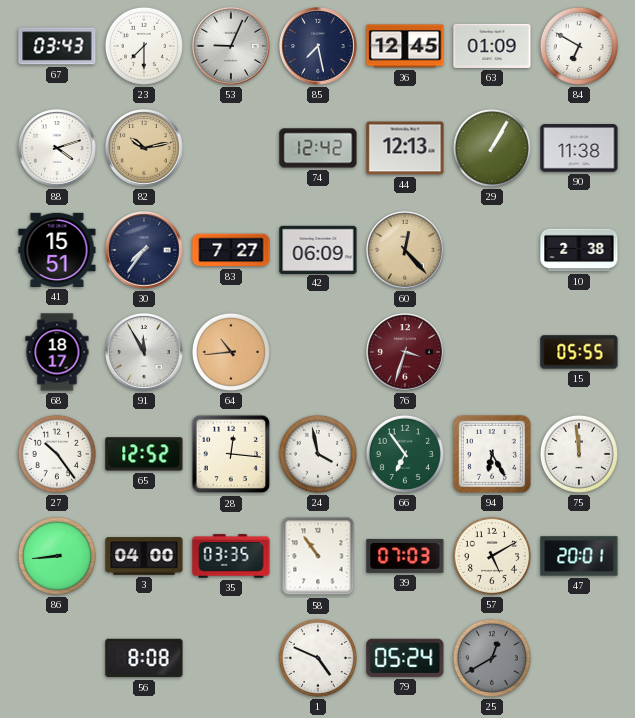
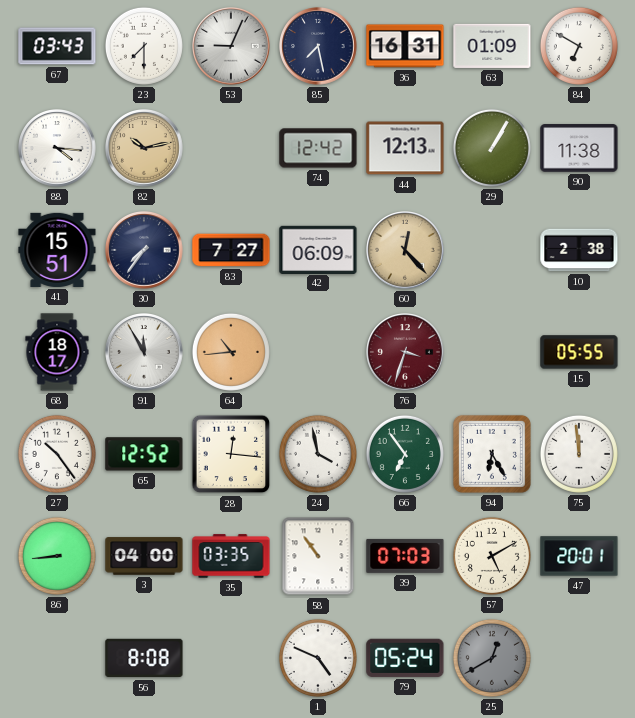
36: 12:45 -> 16:31 (405, 46)
88: 4:12 -> 4:16 (57, 148)
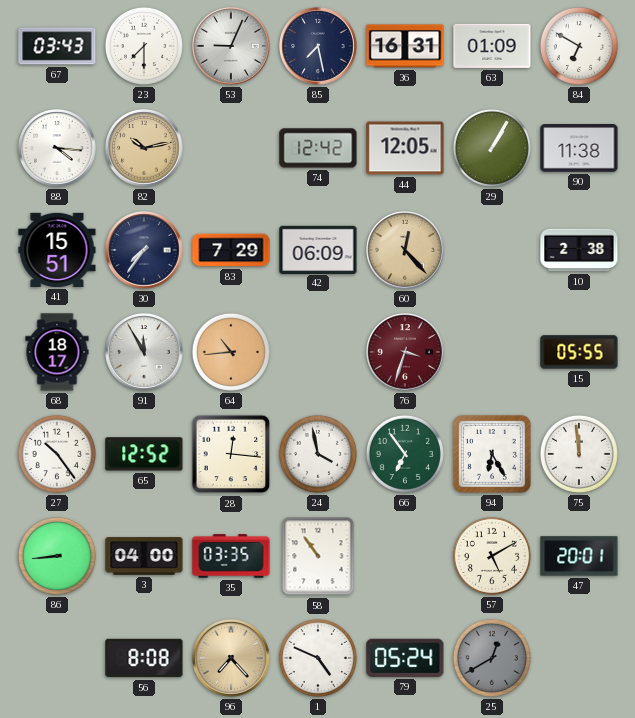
44: 12:13 -> 12:05 (405, 148)
83: 7:27 -> 7:29 (231, 250)
39: 07:03 -> none (405, 556)
96: none -> 7:23 (231, 658)
